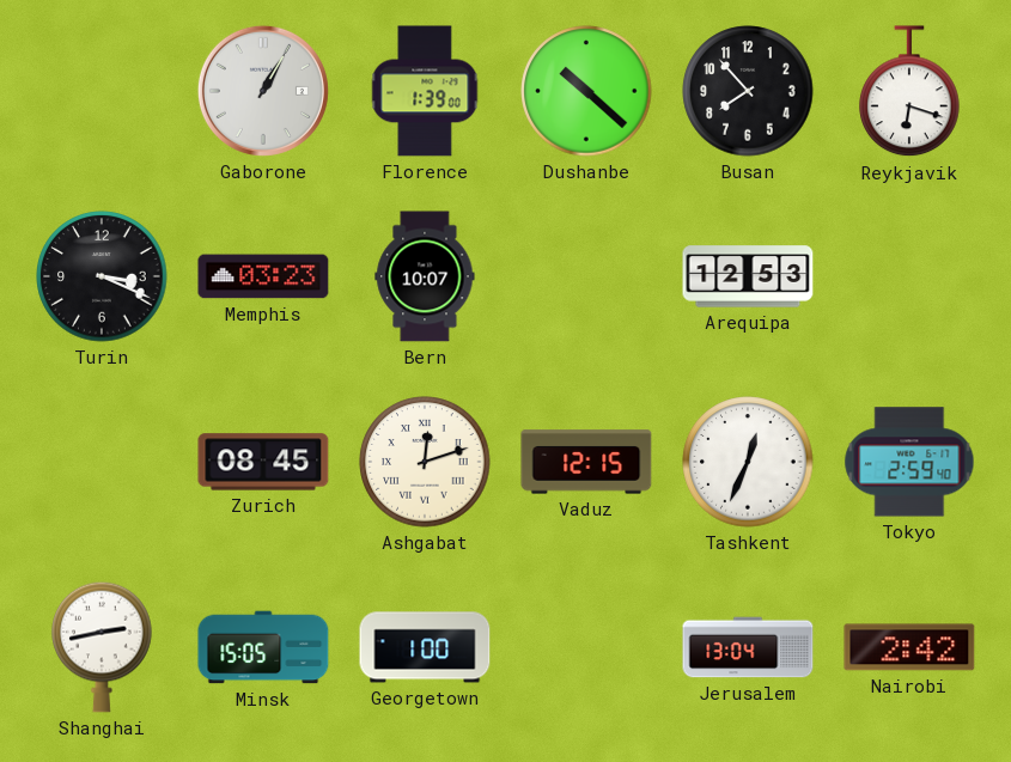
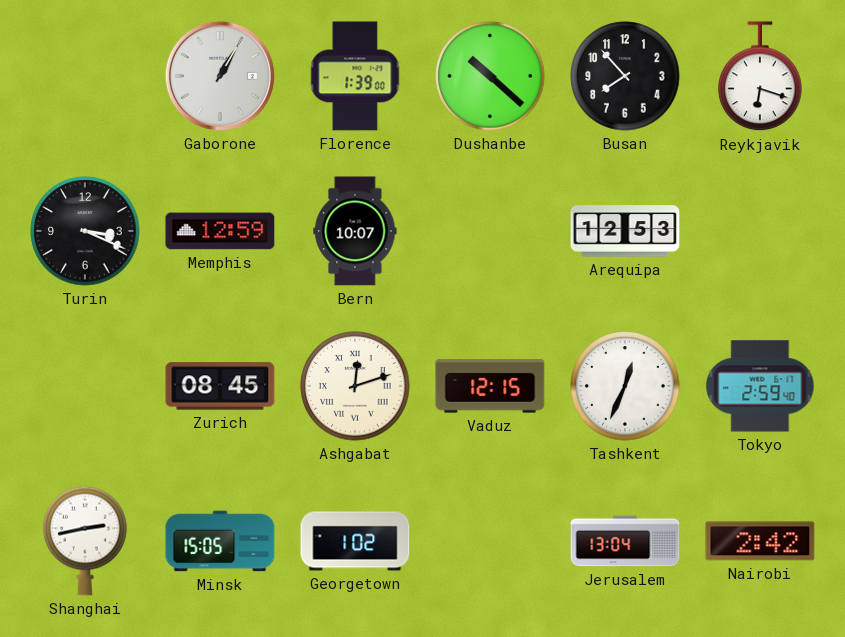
Memphis: 03:23 -> 12:59 (220, 231)
Georgetown: 1:00 -> 1:02 (355, 541)
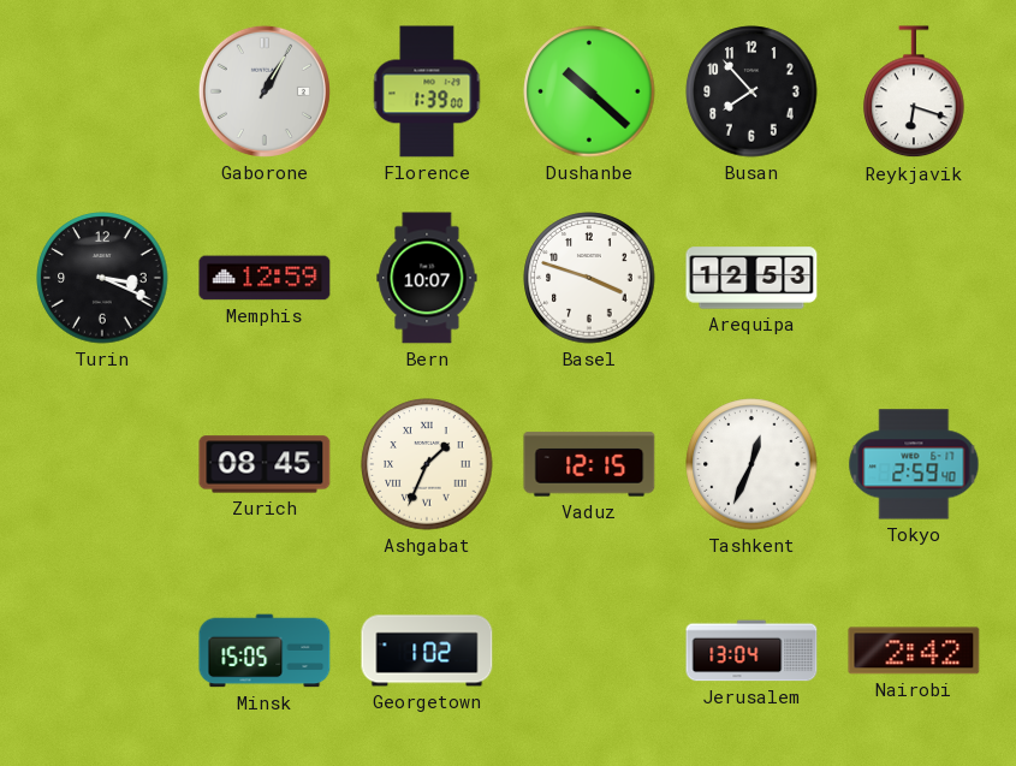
Basel: none -> 3:48 (589, 278)
Ashgabat: 12:12 -> 1:34 (427, 464)
Shanghai: 2:43 -> none (85, 541)
